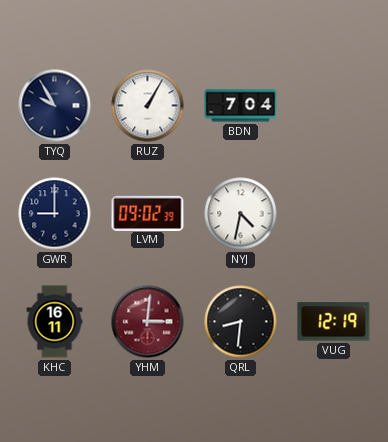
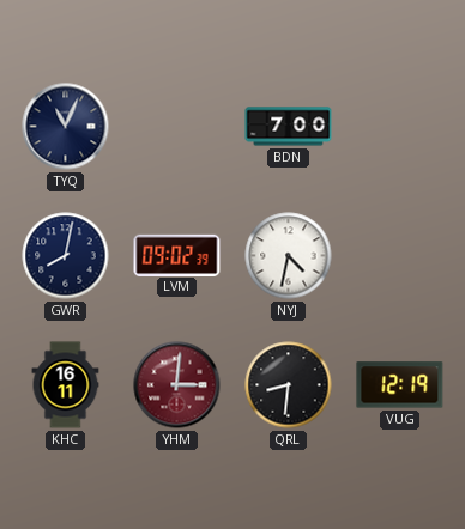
TYQ: 9:55 -> 11:04 (66, 127)
RUZ: 1:05 -> none (148, 106)
BDN: 7:04 -> 7:00 (289, 127)
GWR: 9:00 -> 8:02 (66, 256)
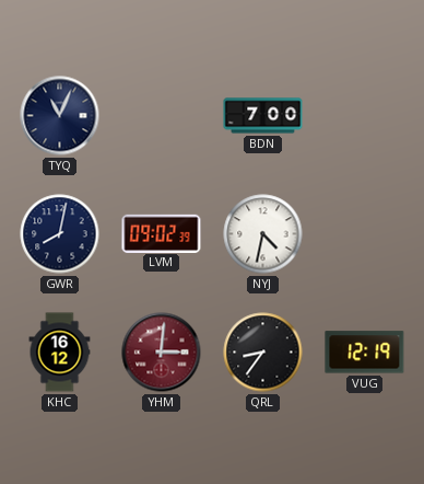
KHC: 16:11 -> 16:12 (60, 353)
QRL: 8:31 -> 8:36 (263, 353)
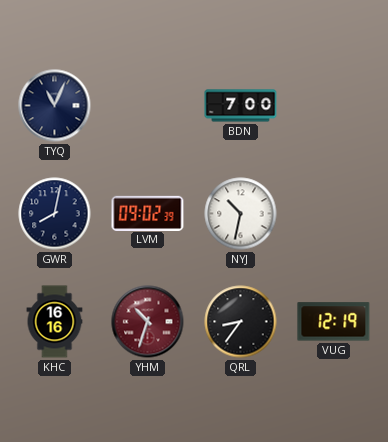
NYJ: 4:32 -> 10:32 (241, 214)
KHC: 16:12 -> 16:16 (55, 322)
YHM: 3:01 -> 10:33 (148, 322)
